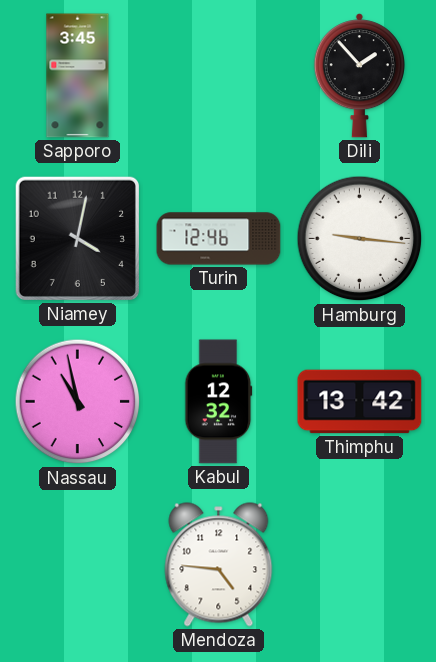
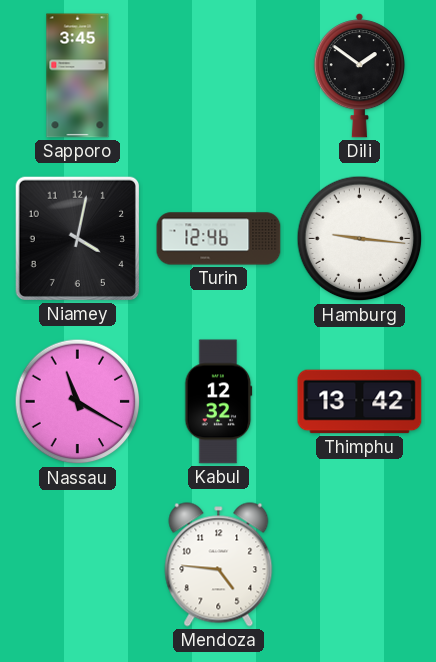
Dili: 1:53 -> 1:51 (359, 76)
Nassau: 10:58 -> 11:20 (78, 402)
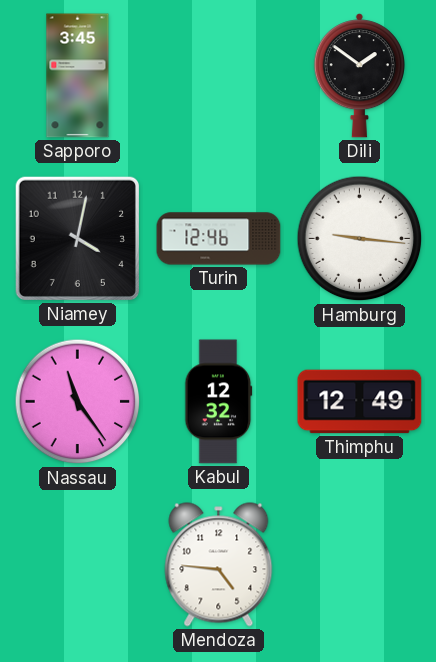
Nassau: 11:20 -> 11:24 (78, 402)
Thimphu: 13:42 -> 12:49 (360, 402)
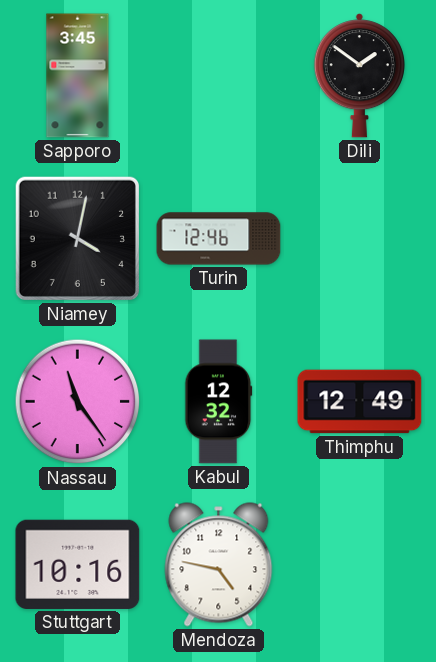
Hamburg: 9:16 -> none (360, 239)
Stuttgart: none -> 10:16 (78, 564)
Mendoza: 4:46 -> 4:47 (219, 565)
